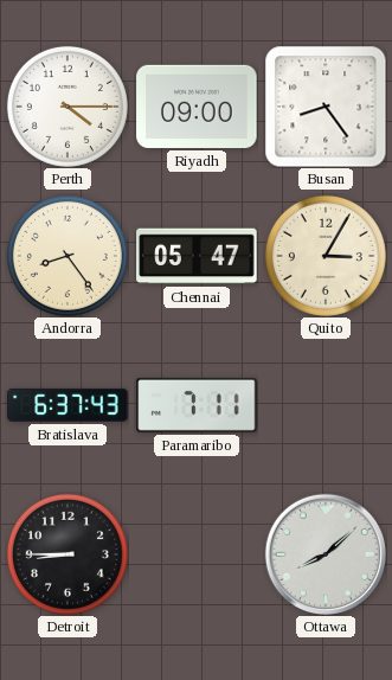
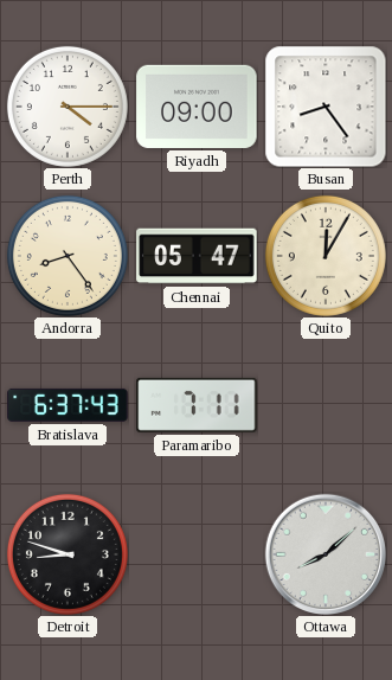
Quito: 3:05 -> 12:05 (326, 256)
Detroit: 8:45 -> 8:48 (68, 554)
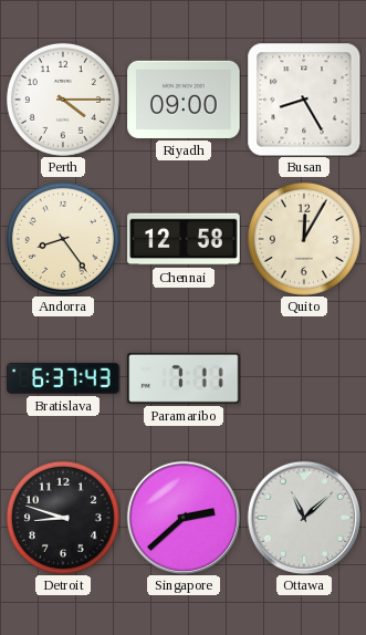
Busan: 8:24 -> 8:25 (304, 100)
Chennai: 05:47 -> 12:58 (184, 239)
Singapore: none -> 2:38 (182, 517)
Ottawa: 8:08 -> 11:08 (303, 517)
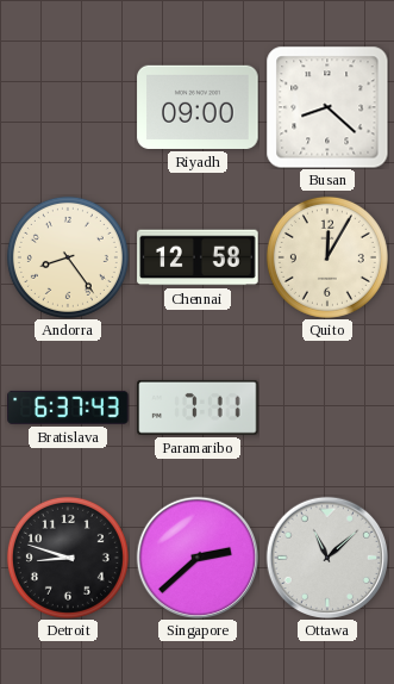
Perth: 4:15 -> none (63, 100)
Busan: 8:25 -> 8:22 (327, 107)
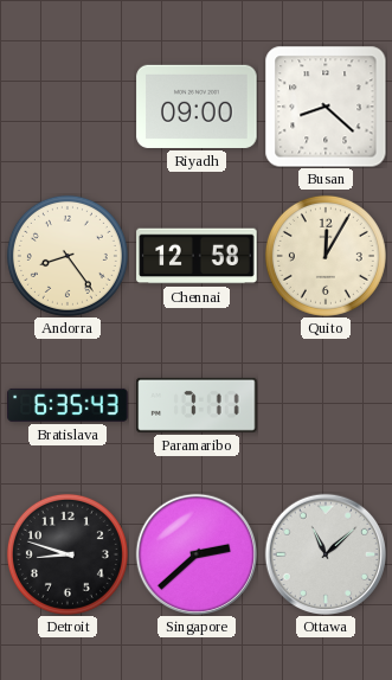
Bratislava: 6:37 -> 6:35 (68, 405)
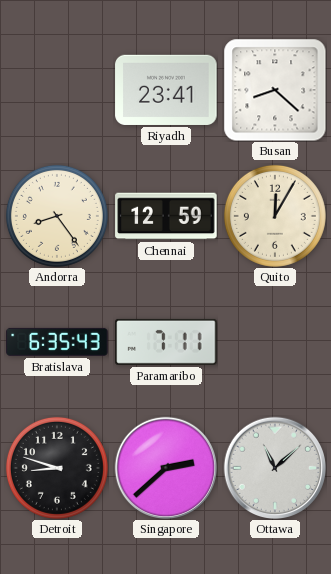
Riyadh: 09:00 -> 23:41 (166, 90)
Chennai: 12:58 -> 12:59 (166, 216)
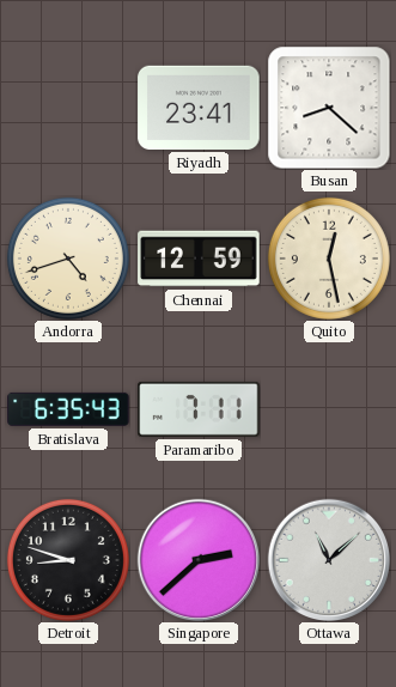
Andorra: 8:24 -> 4:42 (68, 259)
Quito: 12:05 -> 12:28 (329, 259)
